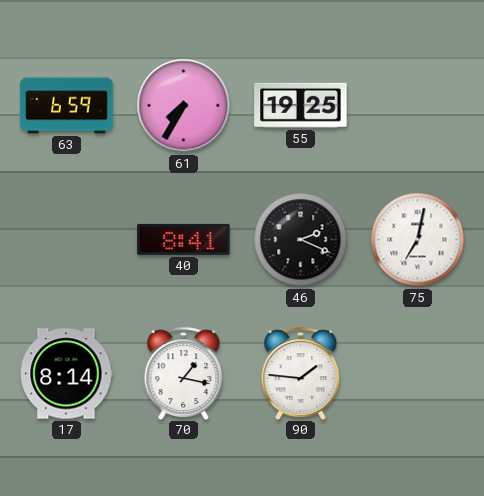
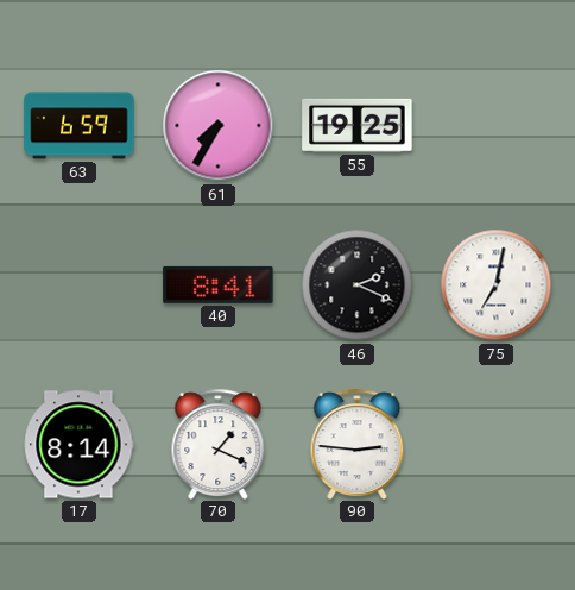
70: 1:17 -> 1:19 (219, 444)
90: 1:46 -> 2:46 (358, 444)
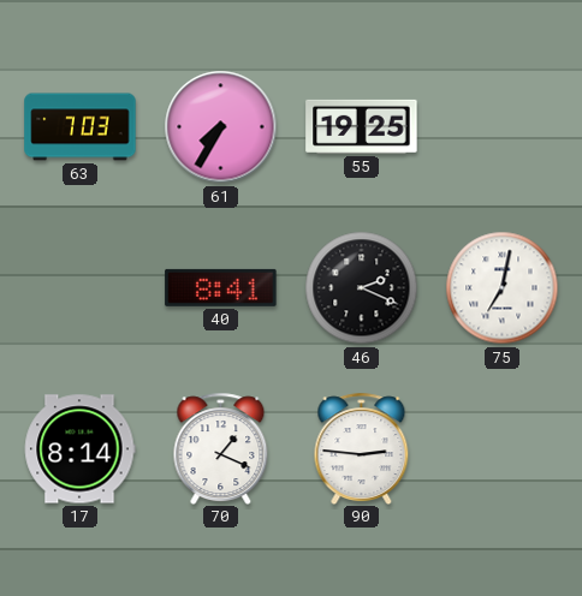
63: 6:59 -> 7:03 (81, 127)
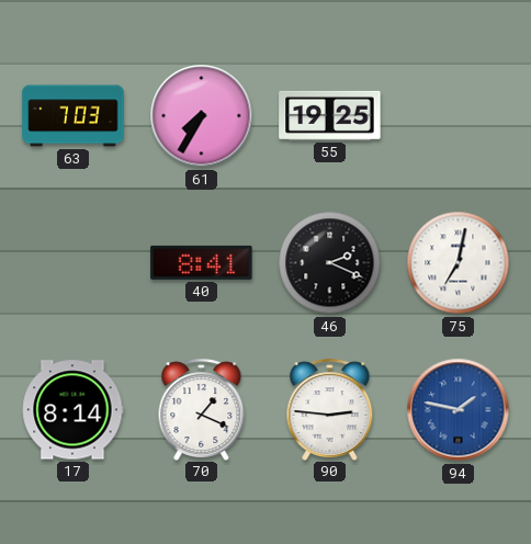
94: none -> 1:47 (459, 410)
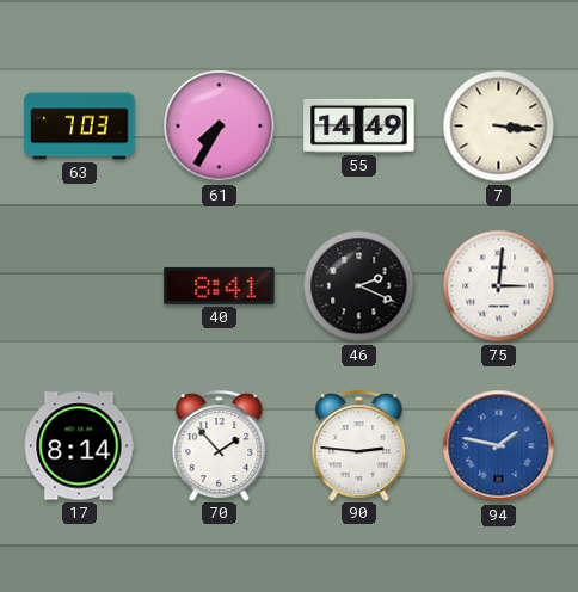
55: 19:25 -> 14:49 (359, 125)
7: none -> 3:16 (499, 127)
75: 7:02 -> 3:01 (499, 286)
70: 1:19 -> 1:53 (220, 445)
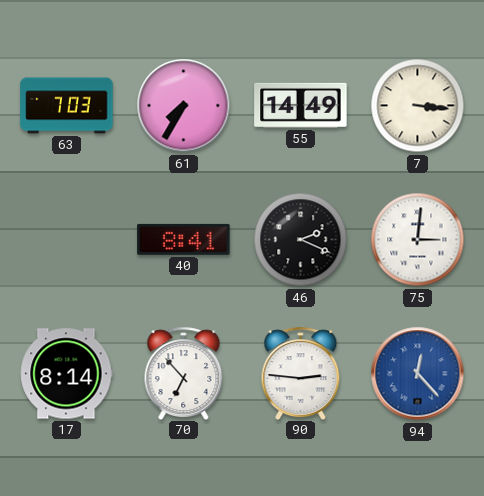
70: 1:53 -> 6:53 (184, 373)
94: 1:47 -> 12:23 (418, 374)
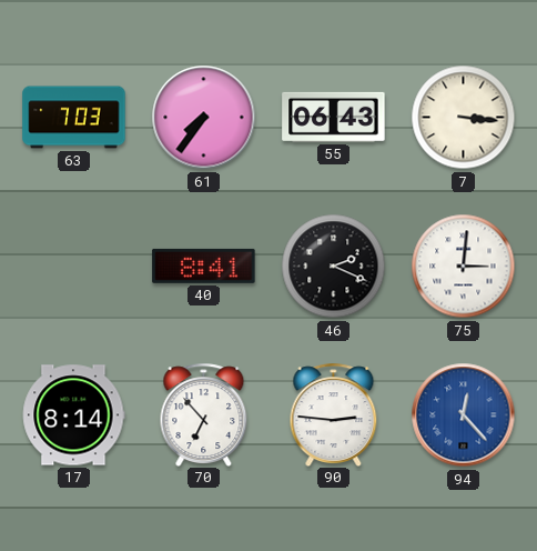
61: 7:35 -> 7:36 (204, 118)
55: 14:49 -> 06:43 (334, 117)
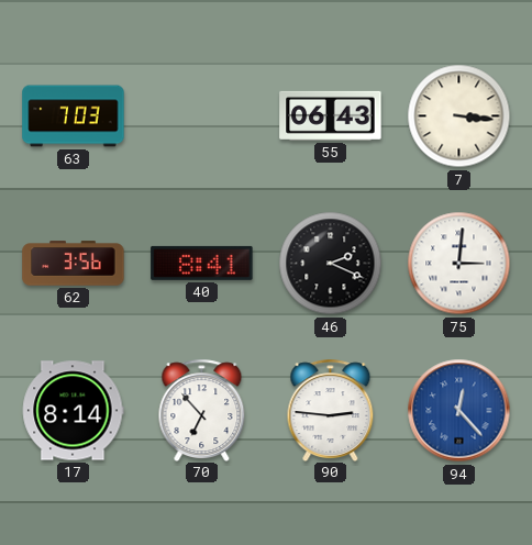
61: 7:36 -> none (204, 118)
62: none -> 3:56 (74, 264)
